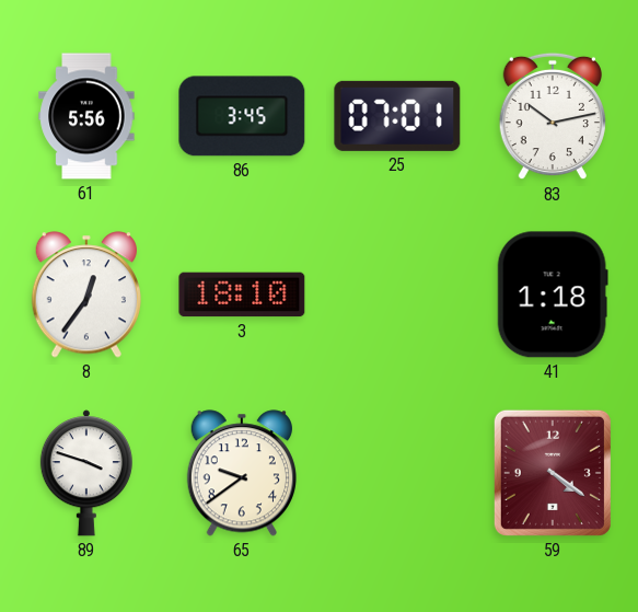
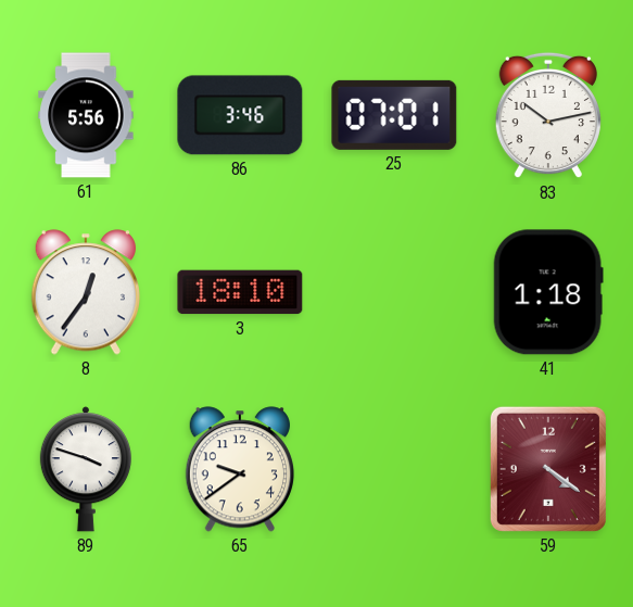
86: 3:45 -> 3:46 (240, 115)
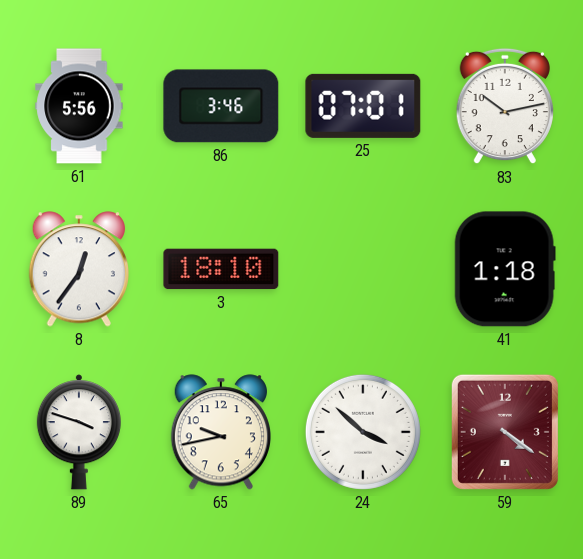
65: 9:39 -> 9:43 (220, 432)
24: none -> 3:52 (363, 432)
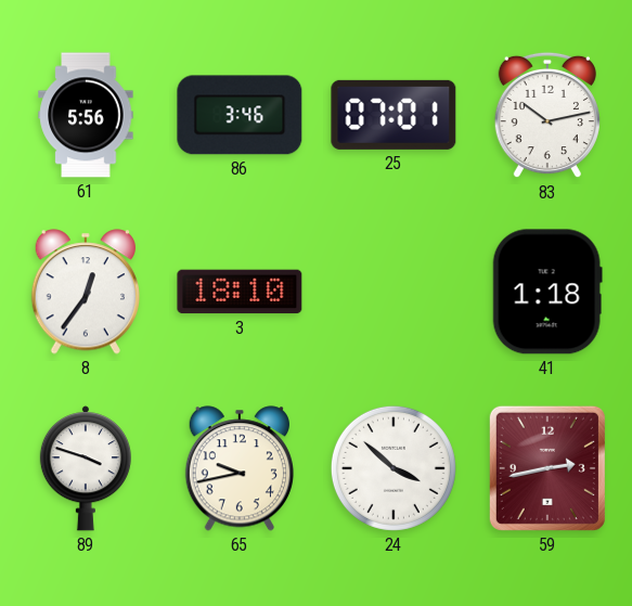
59: 4:21 -> 2:43 (547, 468)
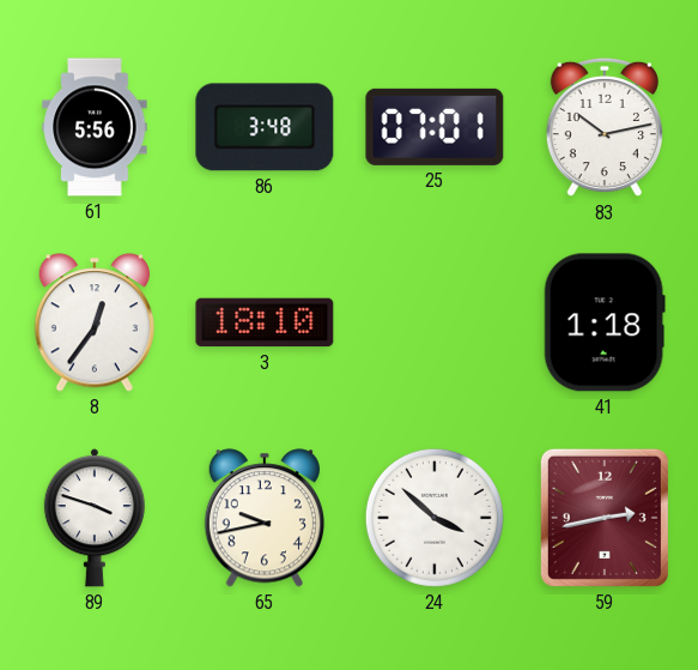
86: 3:46 -> 3:48 (265, 127)
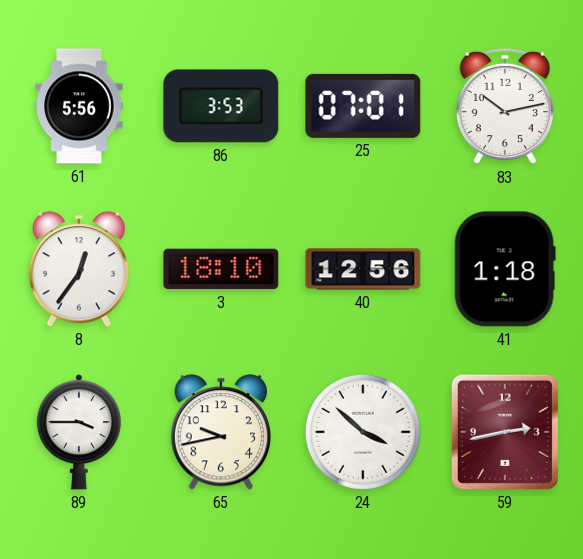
86: 3:48 -> 3:53 (221, 106)
40: none -> 12:56 (363, 269)
89: 3:48 -> 3:45 (79, 432)
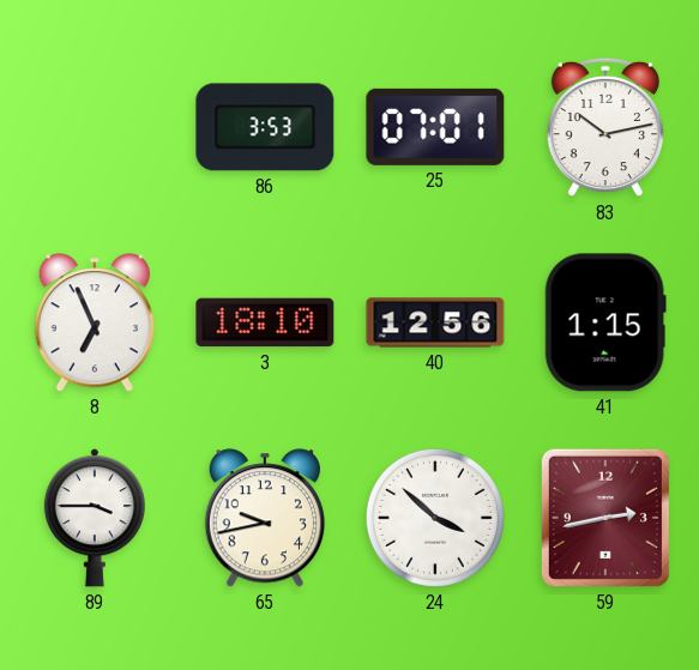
61: 5:56 -> none (79, 106)
8: 12:36 -> 6:56 (94, 322)
41: 1:18 -> 1:15 (605, 322)
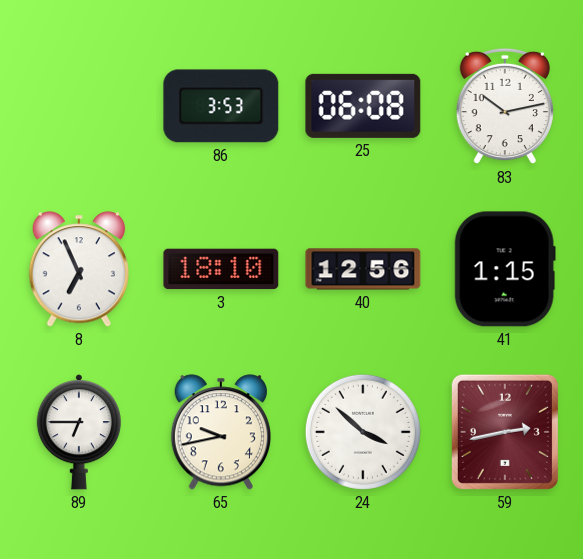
25: 07:01 -> 06:08 (363, 106)
89: 3:45 -> 6:45 (79, 432)
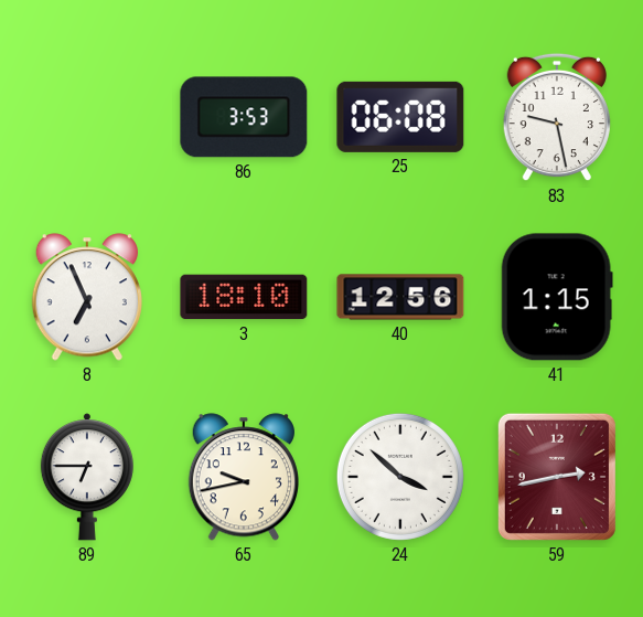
83: 10:13 -> 9:28 (557, 117)
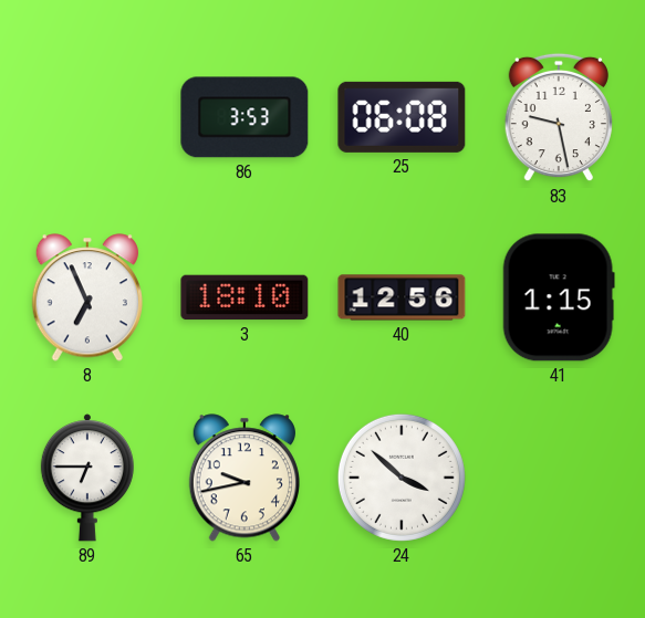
59: 2:43 -> none (557, 477)
